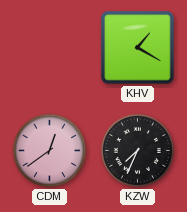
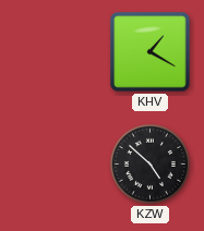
CDM: 12:39 -> none (49, 150)
KZW: 7:34 -> 4:52 (149, 163)
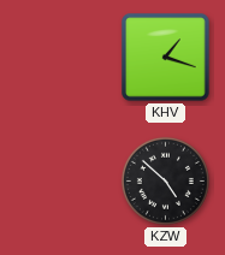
KHV: 1:20 -> 1:18 (166, 58)
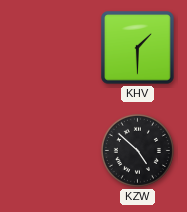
KHV: 1:18 -> 1:30 (138, 48)
